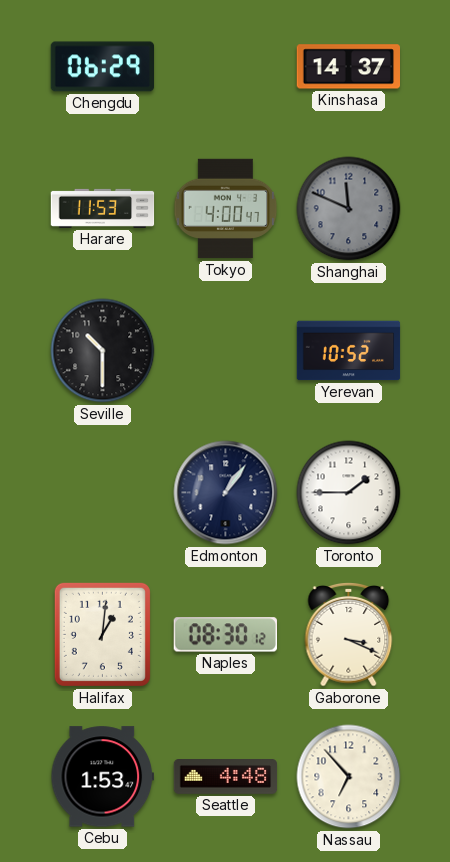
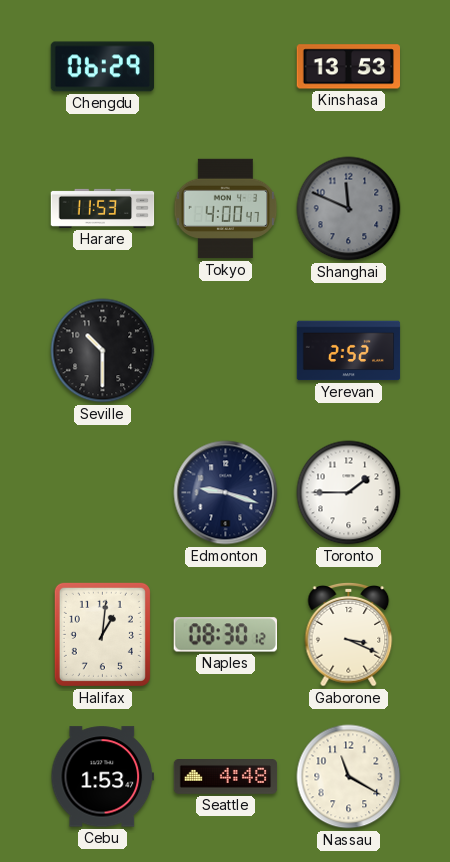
Kinshasa: 14:37 -> 13:53 (348, 67)
Yerevan: 10:52 -> 2:52 (349, 351)
Edmonton: 1:06 -> 9:18 (226, 493)
Nassau: 6:53 -> 11:20 (349, 777)
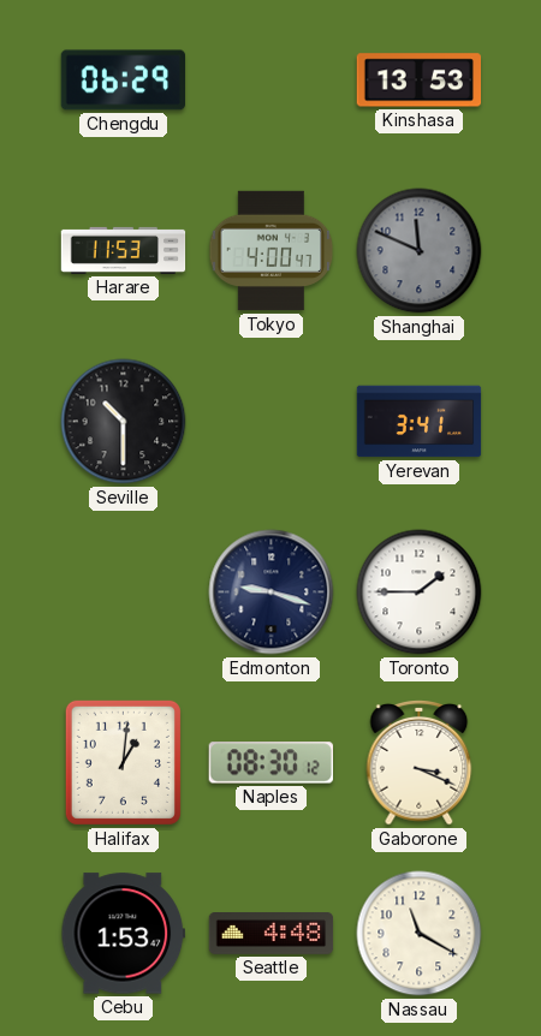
Yerevan: 2:52 -> 3:41 (420, 422)
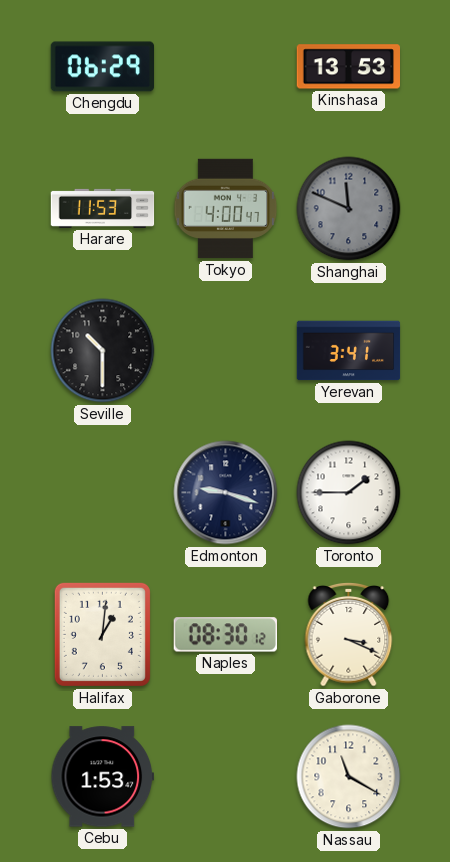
Seattle: 4:48 -> none (272, 934)
